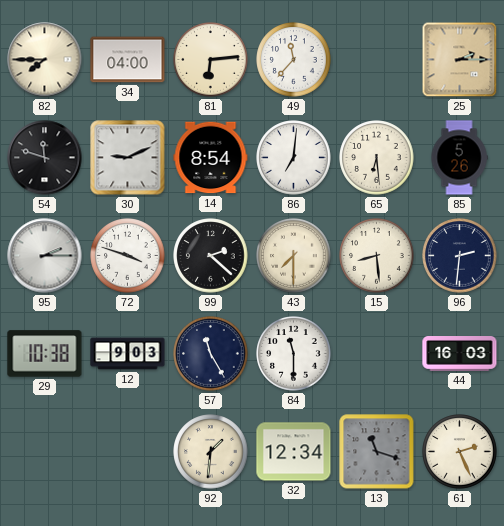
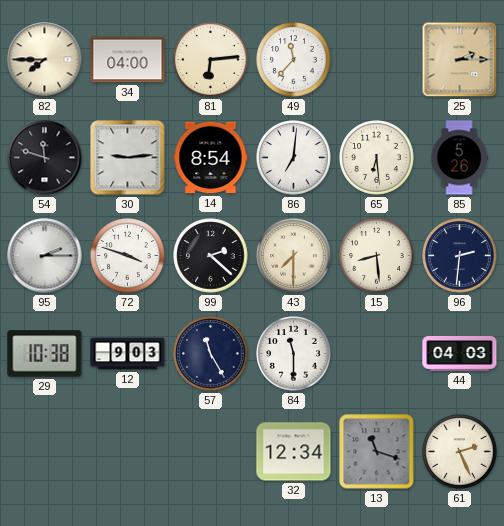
30: 9:11 -> 9:14 (128, 158)
44: 16:03 -> 04:03 (460, 354)
92: 1:31 -> none (211, 452)
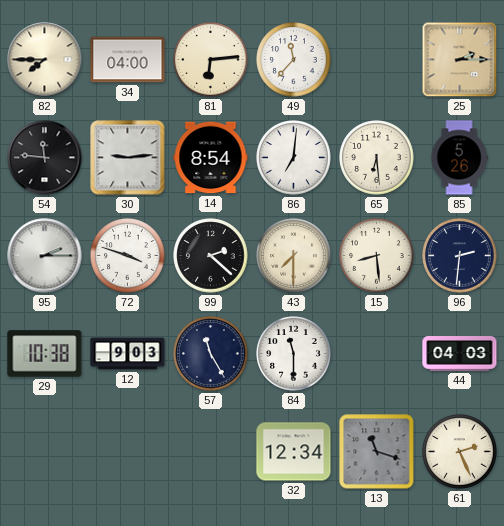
54: 11:48 -> 11:46 (45, 158)
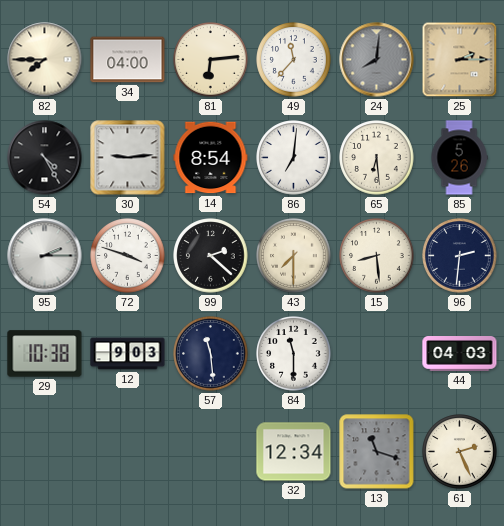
24: none -> 8:01 (377, 60)
54: 11:46 -> 4:25 (45, 158)
57: 11:25 -> 11:29 (211, 354)
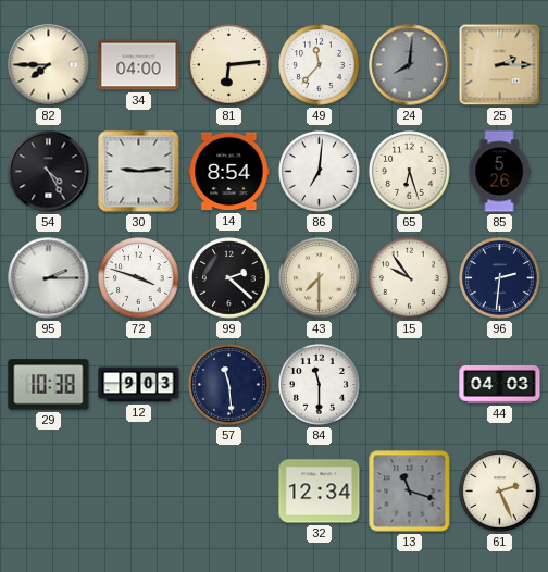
65: 6:29 -> 6:27 (410, 172)
15: 8:29 -> 9:54 (410, 278)
